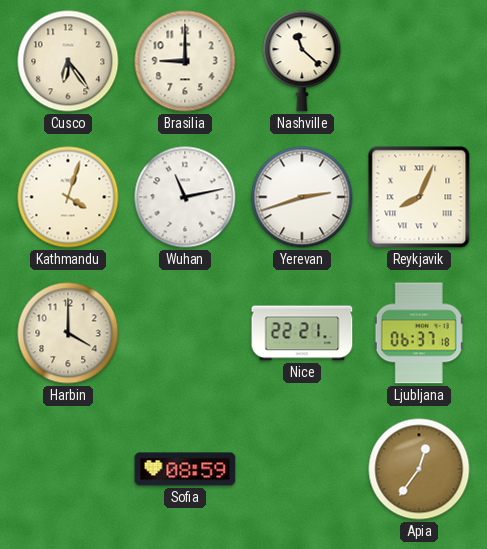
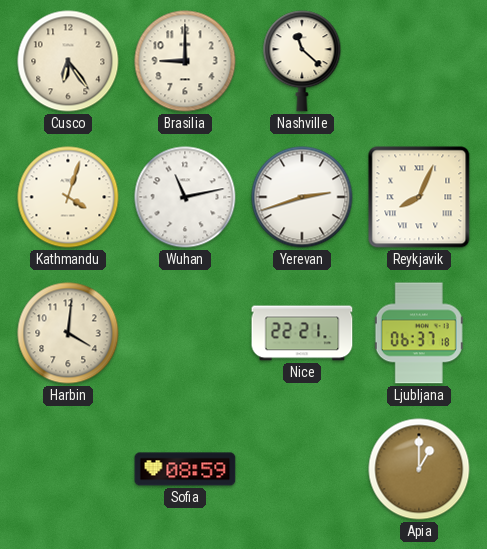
Harbin: 4:00 -> 4:01 (68, 333)
Apia: 12:36 -> 1:00 (419, 469)
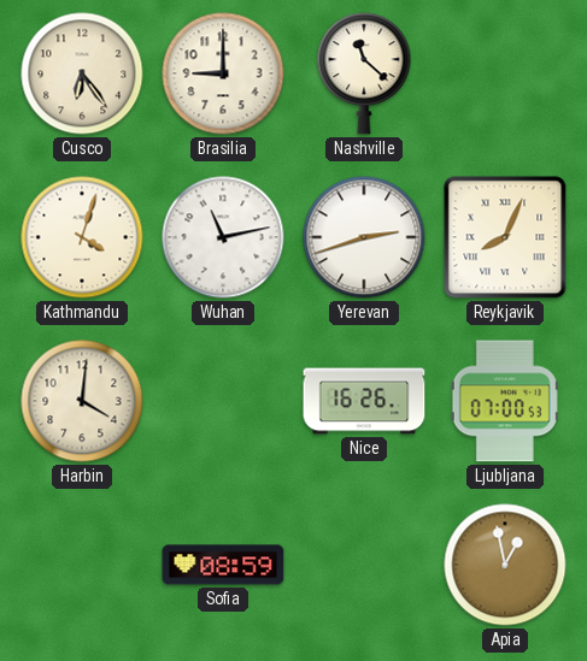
Nice: 22:21 -> 16:26 (364, 401)
Ljubljana: 06:37 -> 07:00 (505, 401)
Apia: 1:00 -> 12:58 (505, 565)
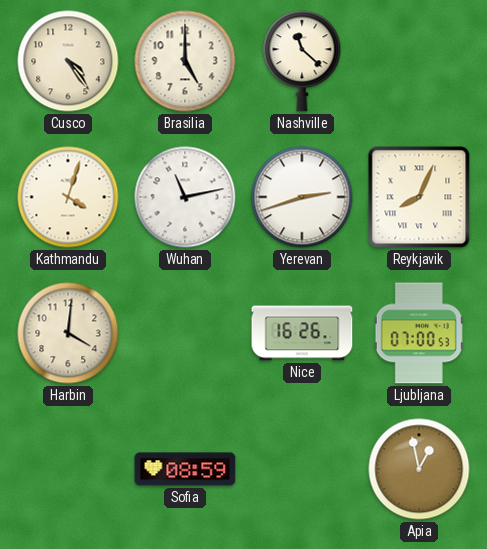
Cusco: 6:24 -> 4:24 (68, 61)
Brasilia: 9:00 -> 5:00 (185, 61)
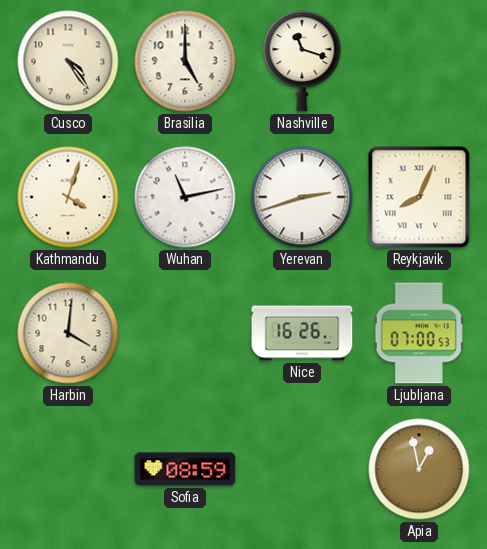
Nashville: 11:22 -> 11:18 (302, 61)
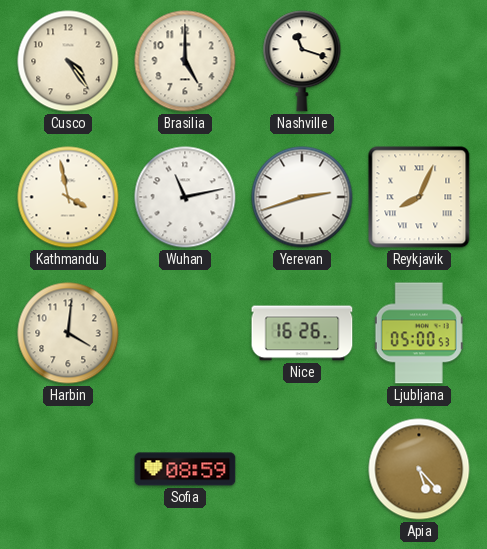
Kathmandu: 4:03 -> 3:58 (68, 197)
Ljubljana: 07:00 -> 05:00 (419, 333)
Apia: 12:58 -> 5:23 (419, 469)
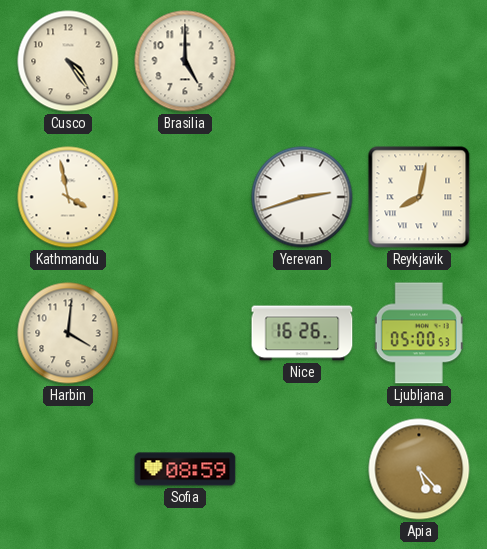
Nashville: 11:18 -> none (302, 61)
Wuhan: 11:13 -> none (185, 197)
Reykjavik: 8:04 -> 8:02 (419, 197)
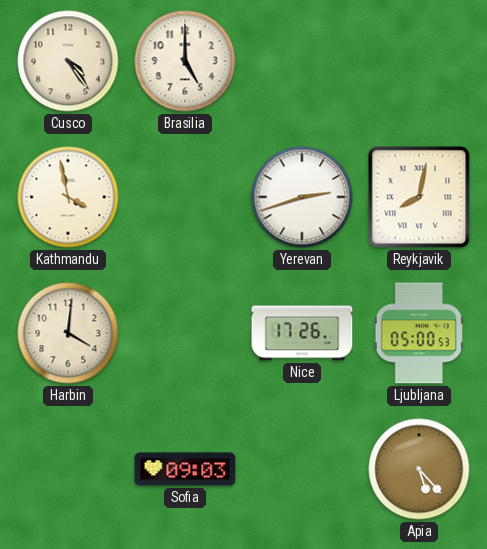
Nice: 16:26 -> 17:26 (302, 333)
Sofia: 08:59 -> 09:03 (185, 469)
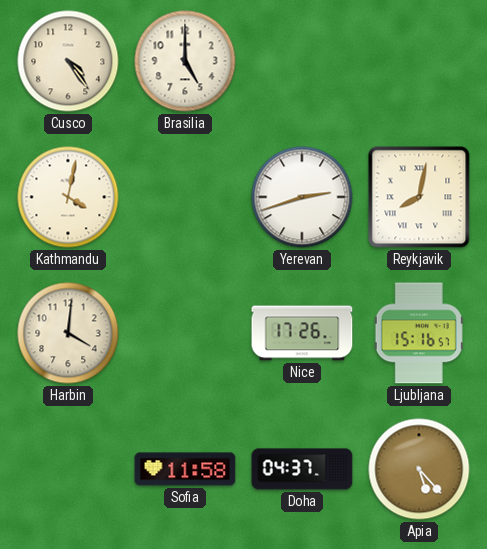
Kathmandu: 3:58 -> 4:02 (68, 197)
Ljubljana: 05:00 -> 15:16 (419, 333)
Sofia: 09:03 -> 11:58 (185, 469)
Doha: none -> 04:37 (302, 469)
